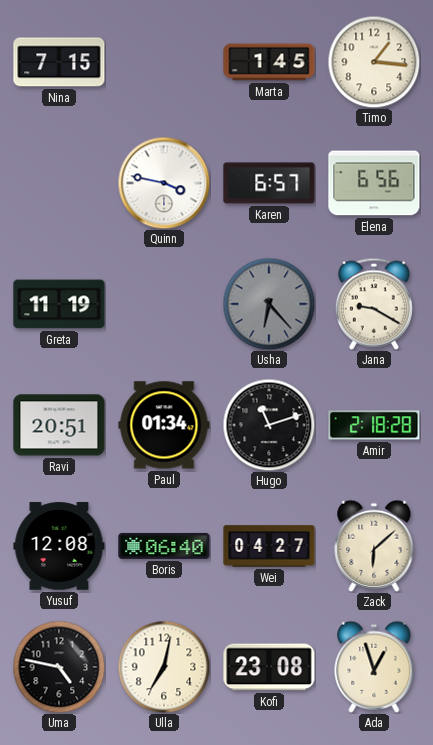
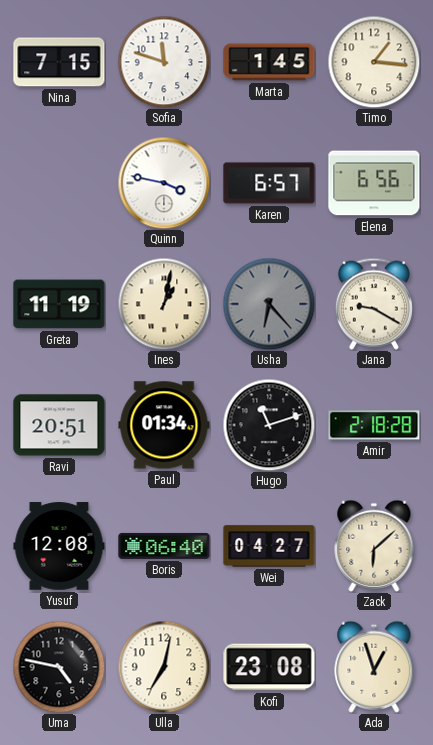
Sofia: none -> 11:48 (164, 62)
Ines: none -> 1:02 (164, 304)
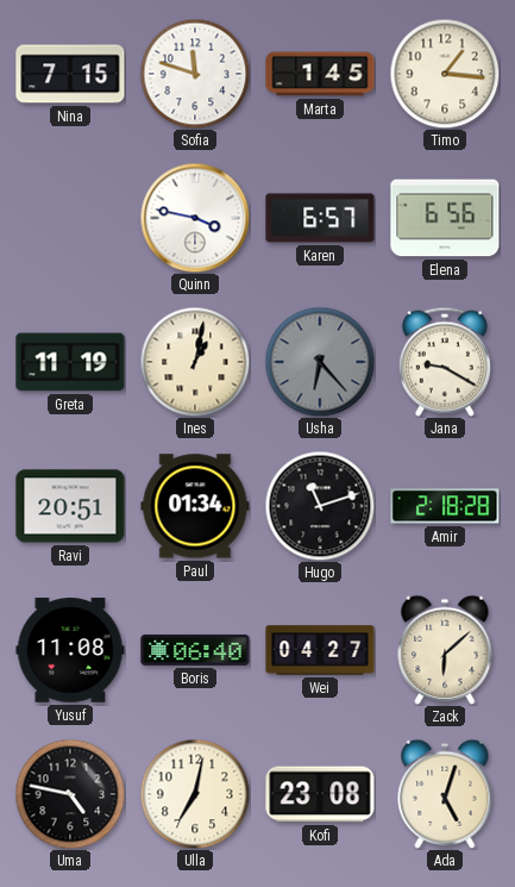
Yusuf: 12:08 -> 11:08 (70, 650)
Ada: 12:57 -> 5:03 (445, 794)
